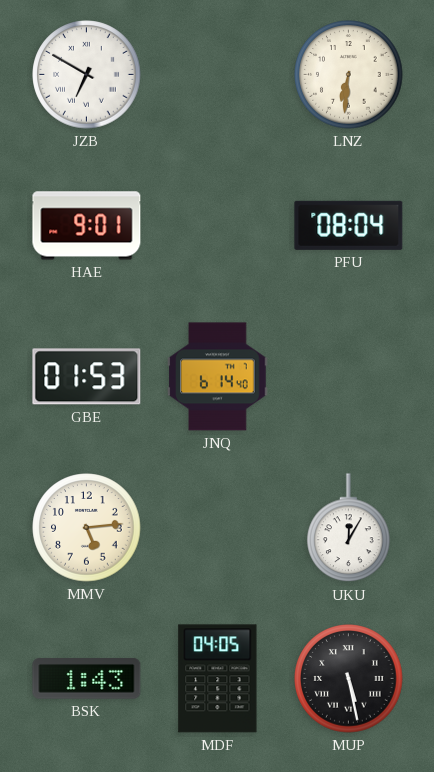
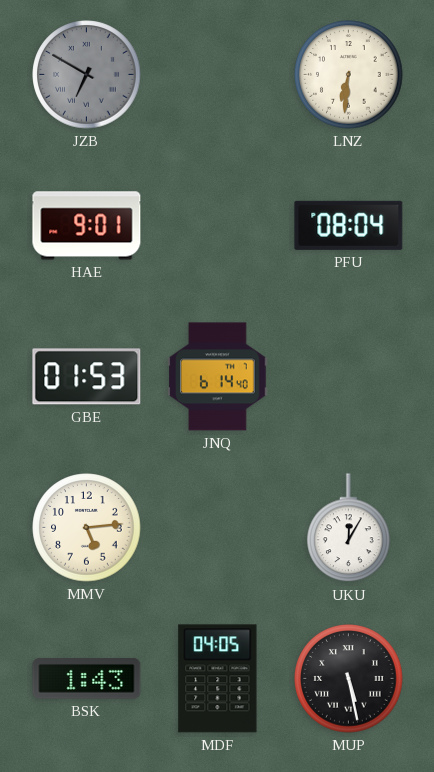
JZB dial: white -> grey (87, 75)
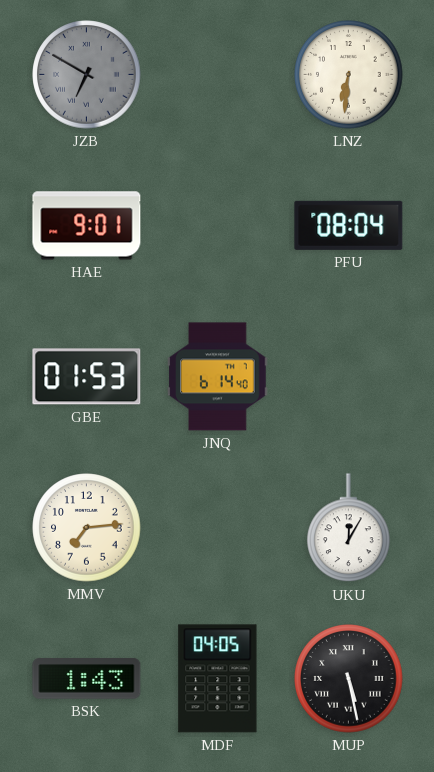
MMV: 5:14 -> 7:14 (87, 528)
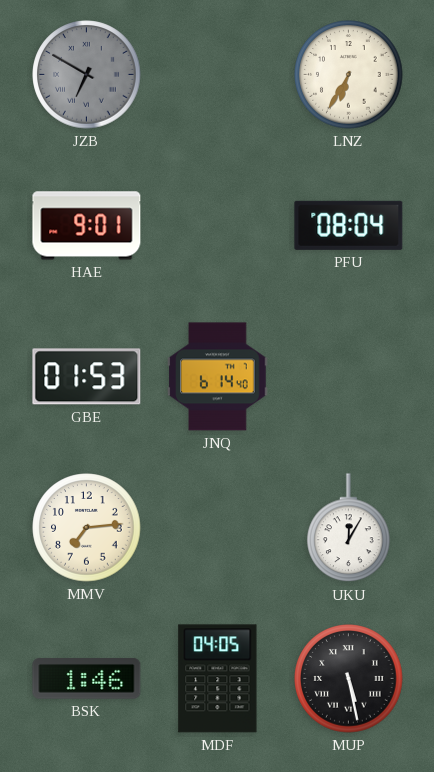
LNZ: 6:31 -> 6:35 (349, 75)
BSK: 1:43 -> 1:46 (87, 679)
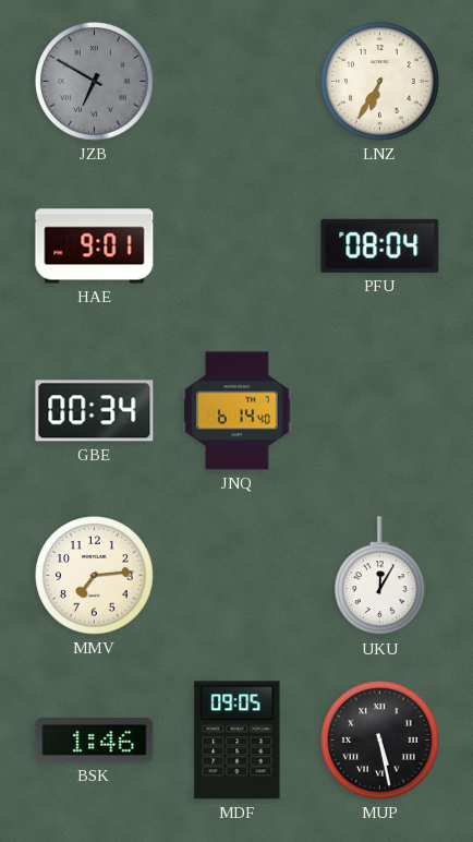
GBE: 01:53 -> 00:34 (95, 411)
MDF: 04:05 -> 09:05 (238, 741)
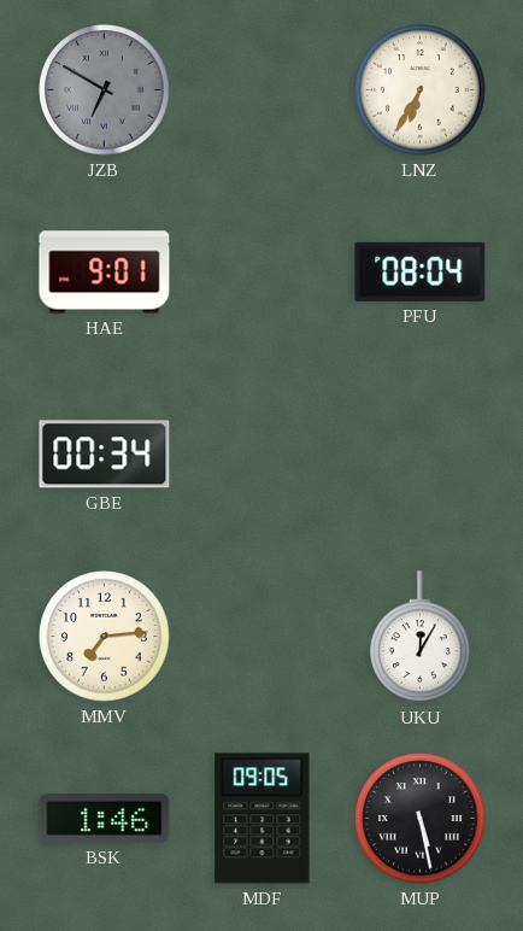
JNQ: 6:14 -> none (238, 411)
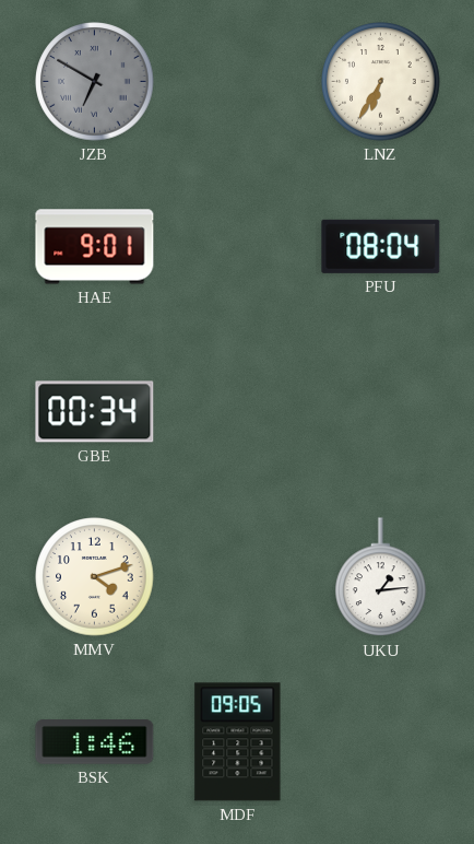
MMV: 7:14 -> 4:12 (95, 577)
UKU: 12:05 -> 1:14 (381, 577)
MUP: 5:28 -> none (421, 819)
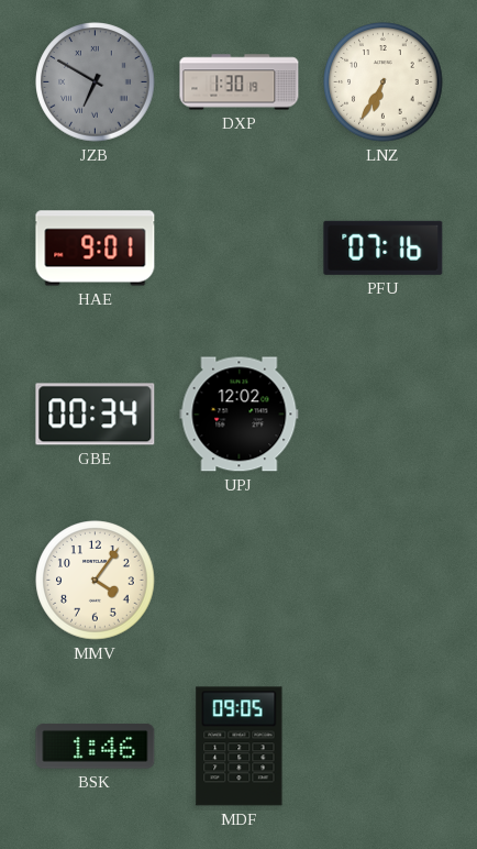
DXP: none -> 1:30 (240, 82)
PFU: 08:04 -> 07:16 (384, 247)
UPJ: none -> 12:02 (240, 415)
MMV: 4:12 -> 4:06 (96, 581)
UKU: 1:14 -> none (381, 577)
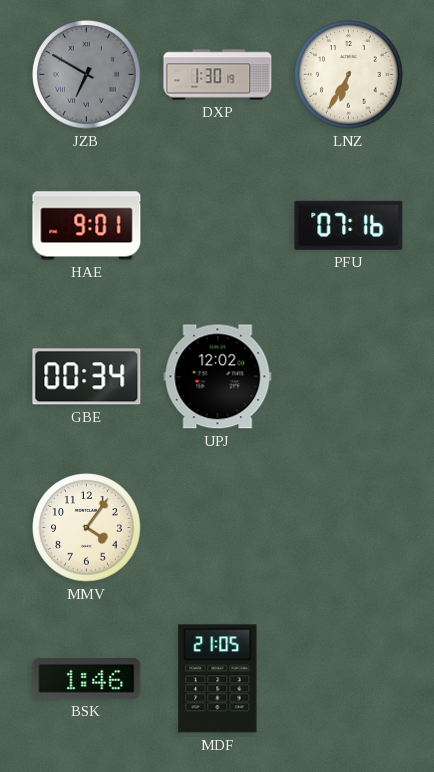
MDF: 09:05 -> 21:05 (218, 679)
